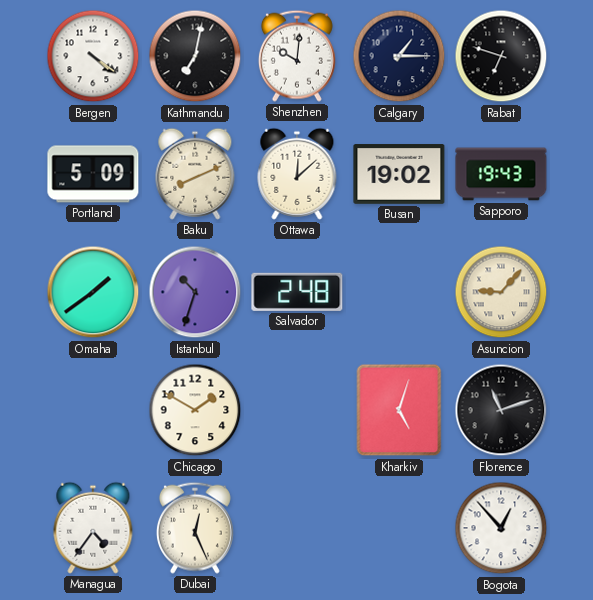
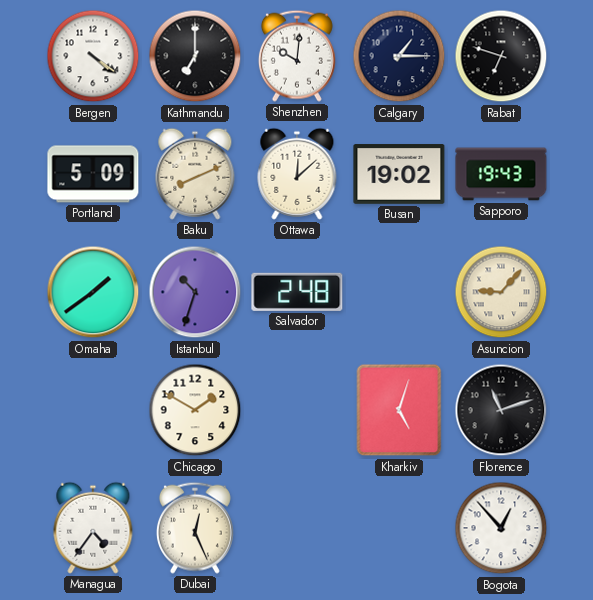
Kathmandu: 7:02 -> 7:00 (195, 56)
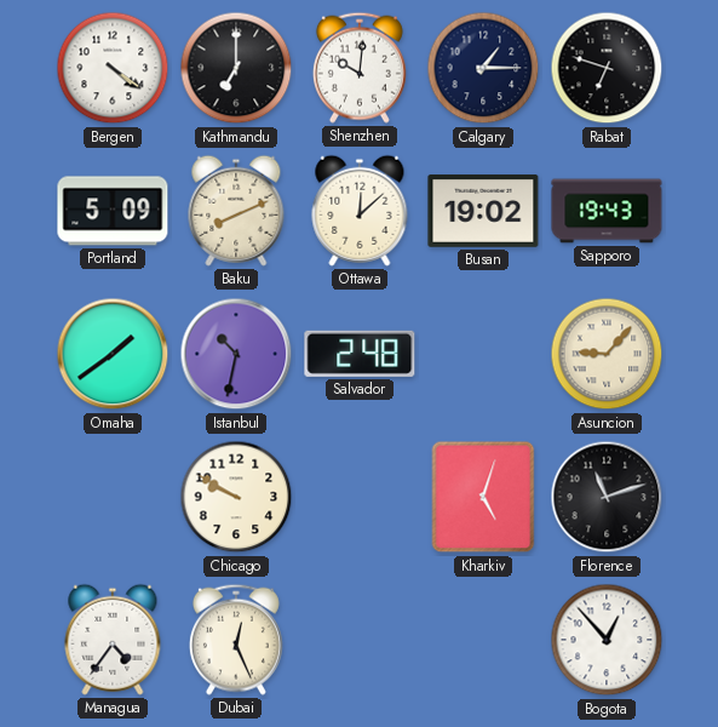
Istanbul: 10:33 -> 10:32 (236, 354)
Chicago: 1:50 -> 9:50 (236, 497)
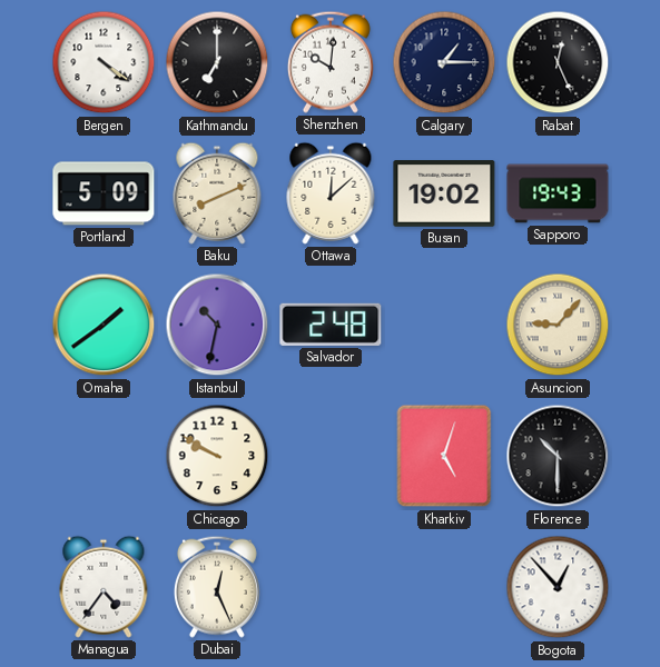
Rabat: 6:48 -> 12:26 (558, 62)
Florence: 11:12 -> 10:30 (558, 456)
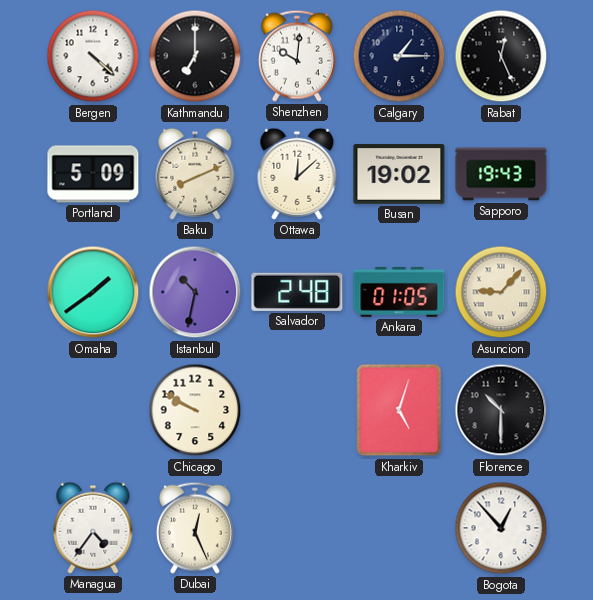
Bergen: 4:21 -> 4:22 (93, 56)
Ankara: none -> 01:05 (399, 292)
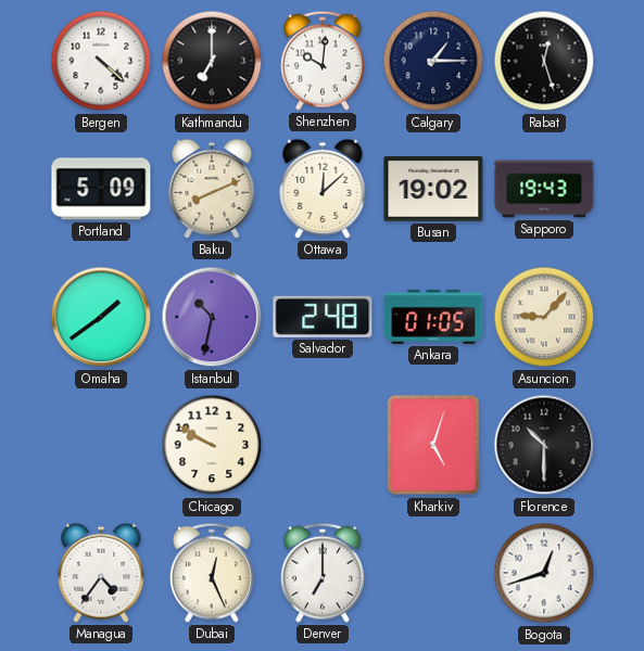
Rabat: 12:26 -> 12:27 (544, 61)
Denver: none -> 7:00 (323, 573)
Bogota: 12:53 -> 12:42 (544, 573)
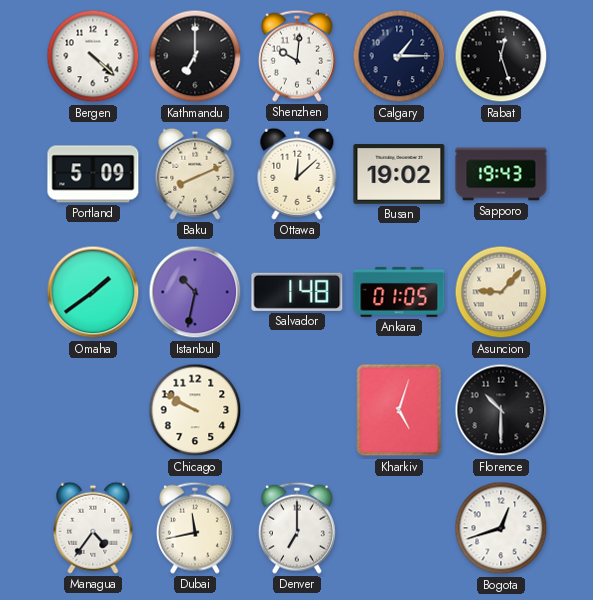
Salvador: 2:48 -> 1:48 (297, 292)
Dubai: 12:26 -> 11:43 (195, 528)
